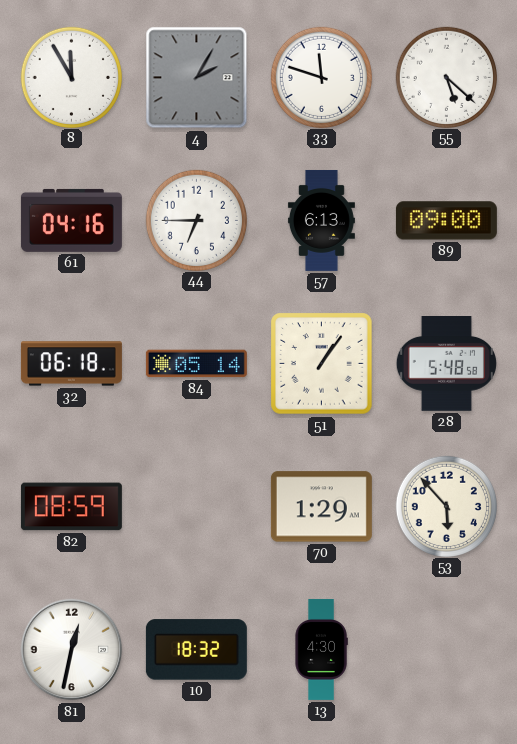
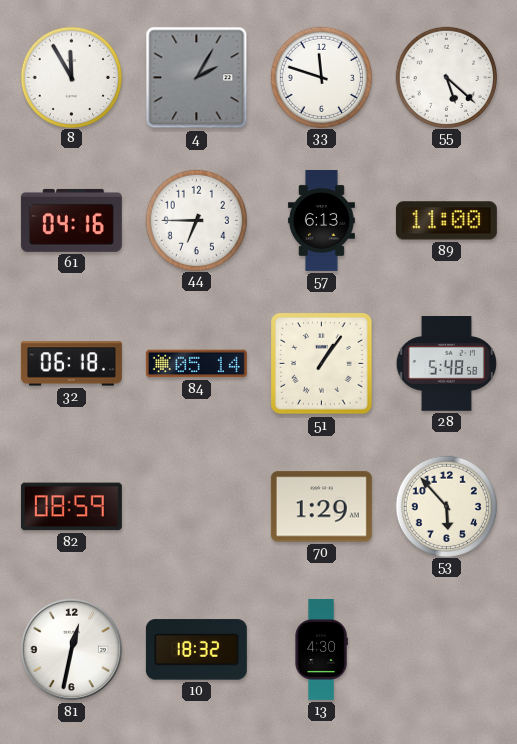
89: 09:00 -> 11:00 (446, 221)
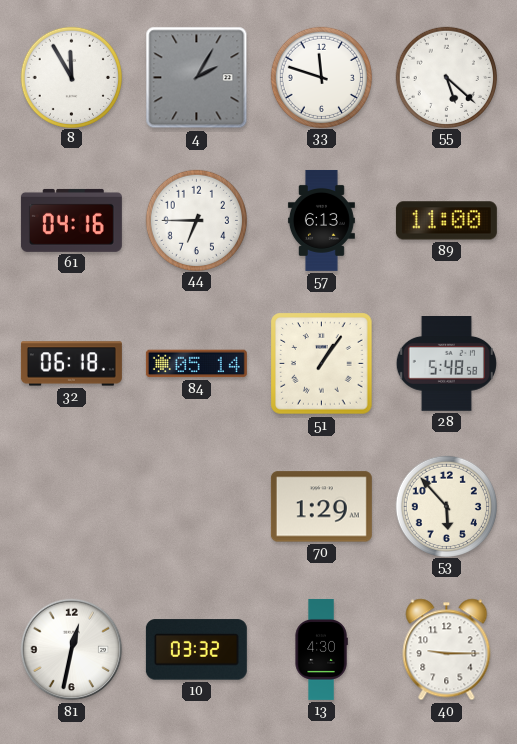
82: 08:59 -> none (71, 507)
10: 18:32 -> 03:32 (196, 650)
40: none -> 9:15 (447, 650)
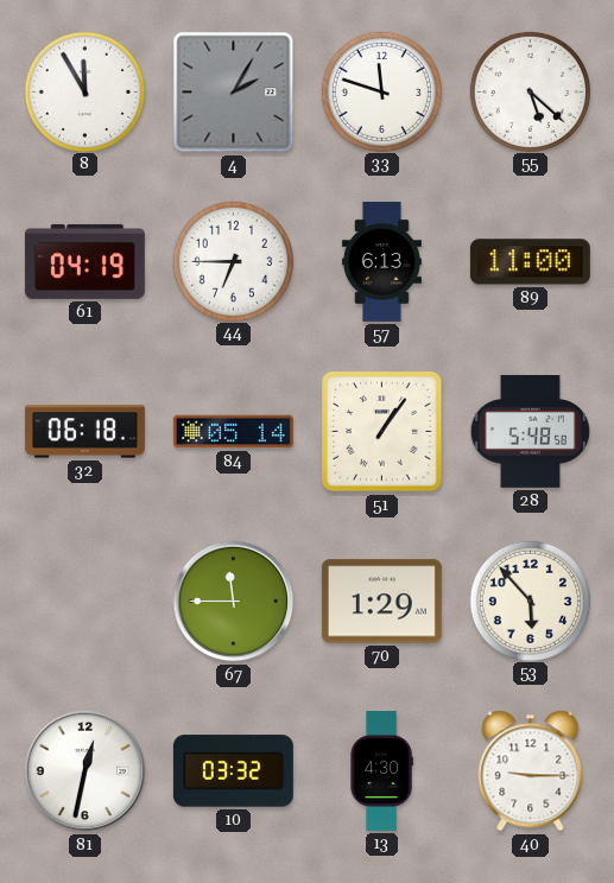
61: 04:16 -> 04:19 (84, 261)
67: none -> 11:45 (234, 602)
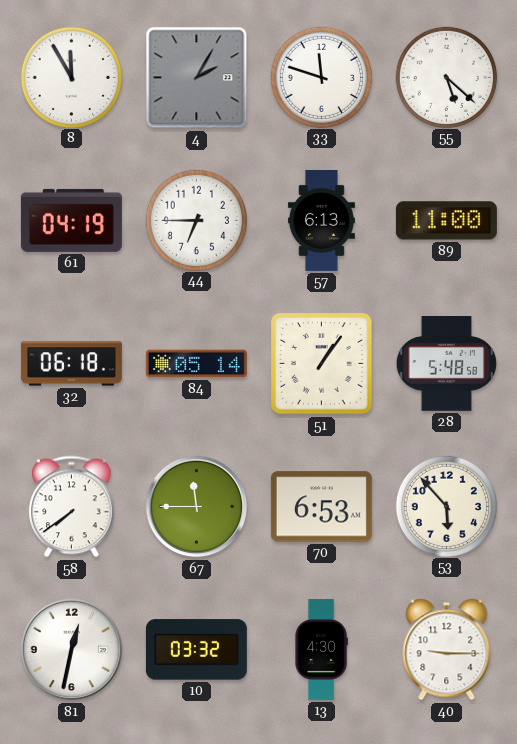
58: none -> 7:39 (72, 507)
70: 1:29 -> 6:53 (321, 507)
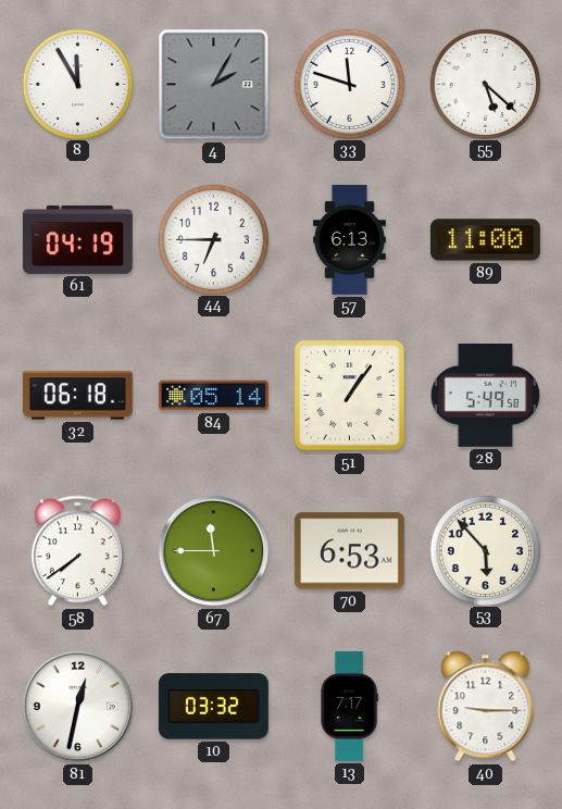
28: 5:48 -> 5:49 (485, 396)
13: 4:30 -> 7:17 (349, 706)
